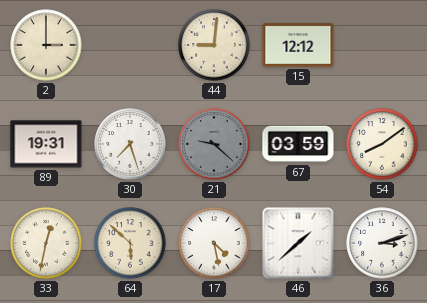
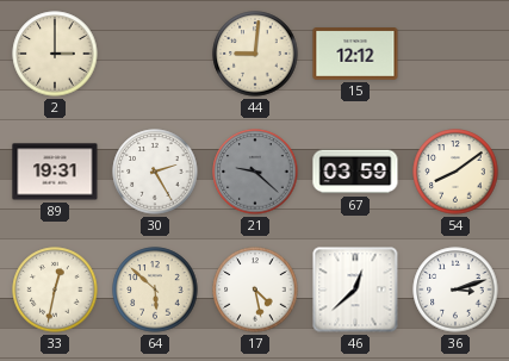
30: 7:27 -> 2:25 (155, 172)
46: 1:38 -> 12:38 (355, 290)
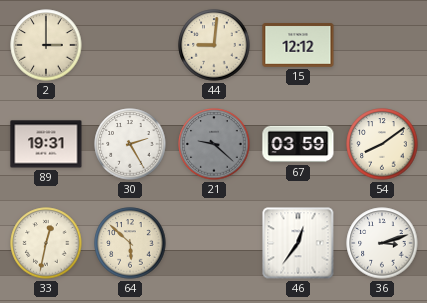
17: 4:28 -> none (255, 290)
46: 12:38 -> 12:36 (298, 243)
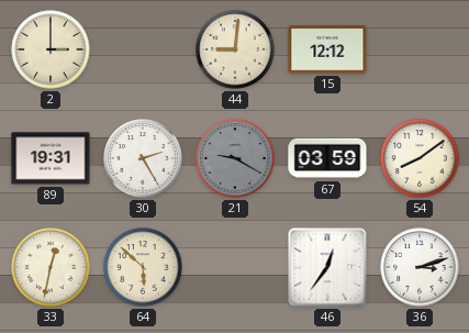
21: 9:22 -> 9:20 (235, 158)
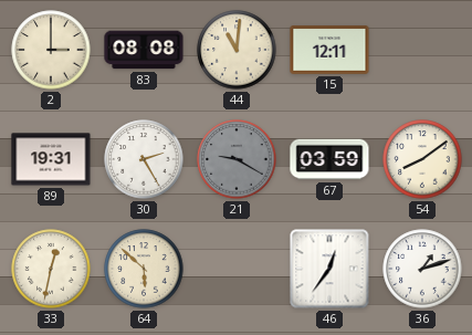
83: none -> 08:08 (144, 50)
44: 9:01 -> 11:01 (237, 50)
15: 12:12 -> 12:11 (329, 50)
36: 3:12 -> 1:12 (422, 269)
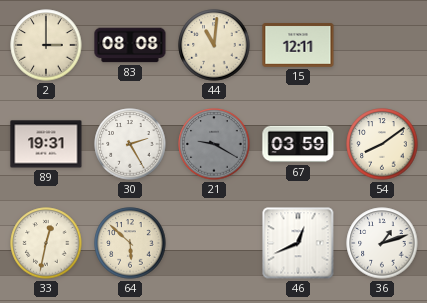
46: 12:36 -> 12:41 (298, 243)
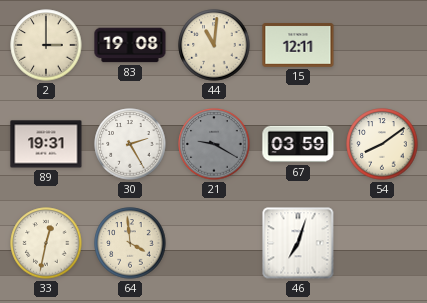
83: 08:08 -> 19:08 (130, 45)
64: 5:52 -> 3:59 (130, 243)
46: 12:41 -> 7:03 (298, 243)
36: 1:12 -> none (382, 243)
